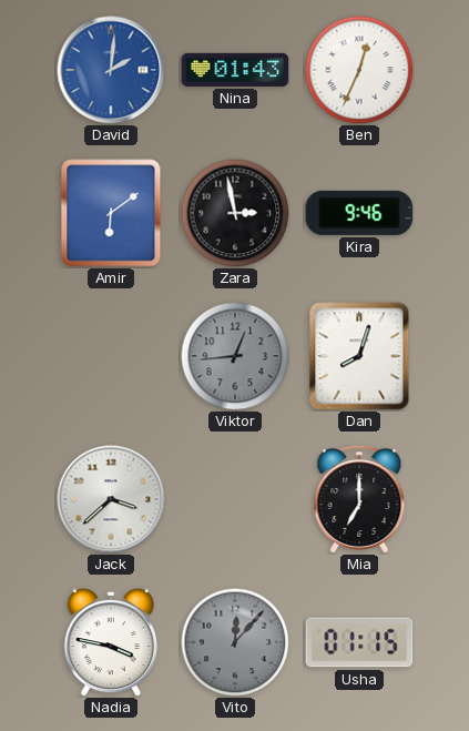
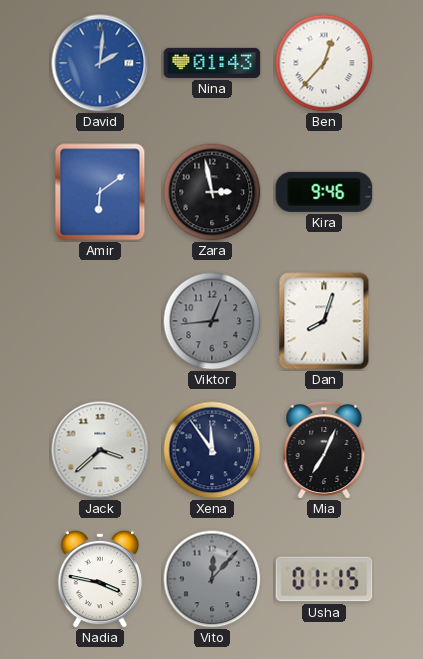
Ben: 12:34 -> 12:37 (324, 63)
Xena: none -> 11:54 (212, 450)
Mia: 7:00 -> 7:04 (324, 451)
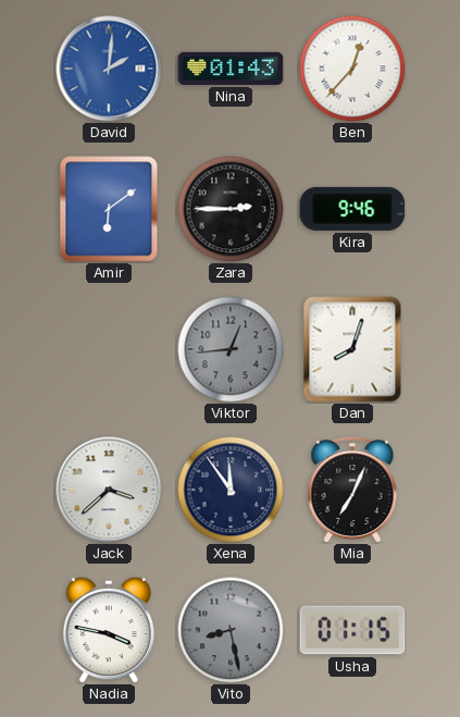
Zara: 2:58 -> 2:45 (231, 209)
Vito: 12:07 -> 8:28 (231, 630)
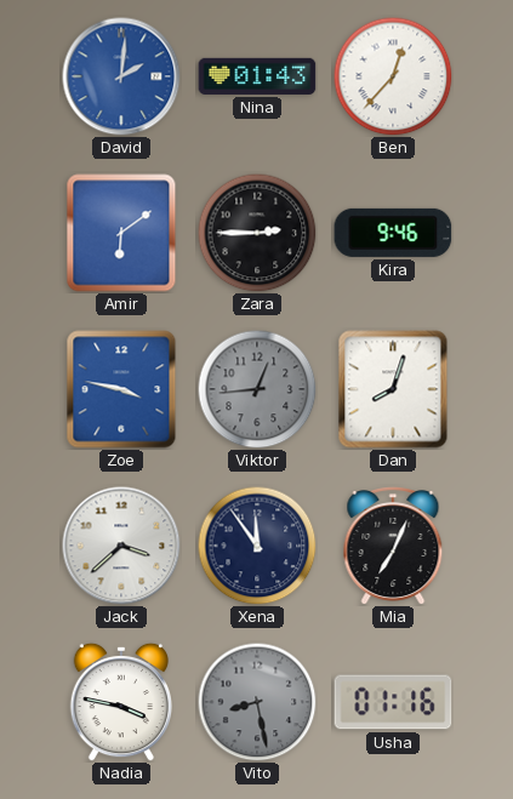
Zoe: none -> 3:47 (121, 389)
Usha: 01:15 -> 01:16 (393, 702)
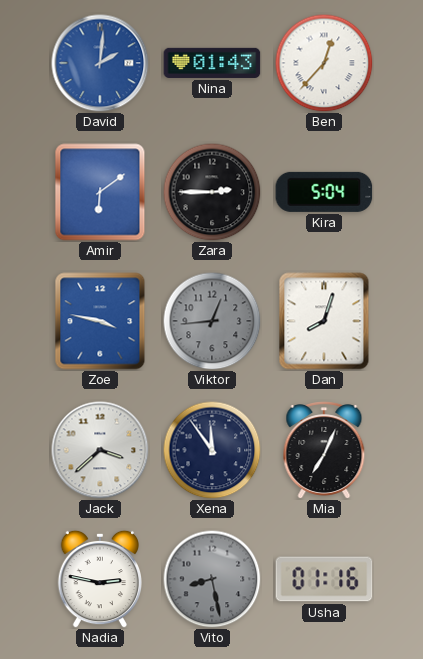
Kira: 9:46 -> 5:04 (324, 192)
Nadia: 3:47 -> 2:47 (99, 579)
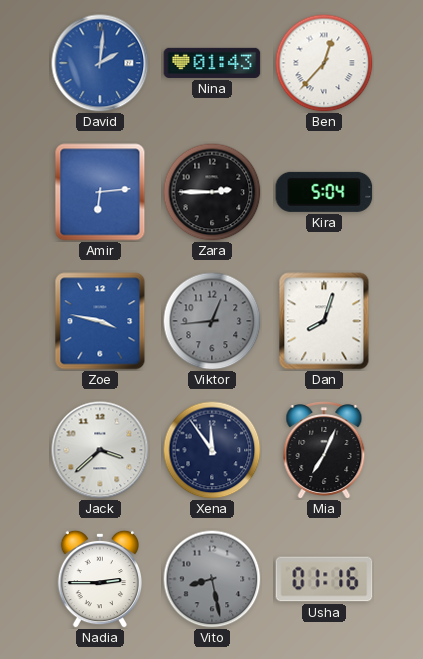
Amir: 6:09 -> 6:14 (100, 192)
Nadia: 2:47 -> 2:45 (99, 579)
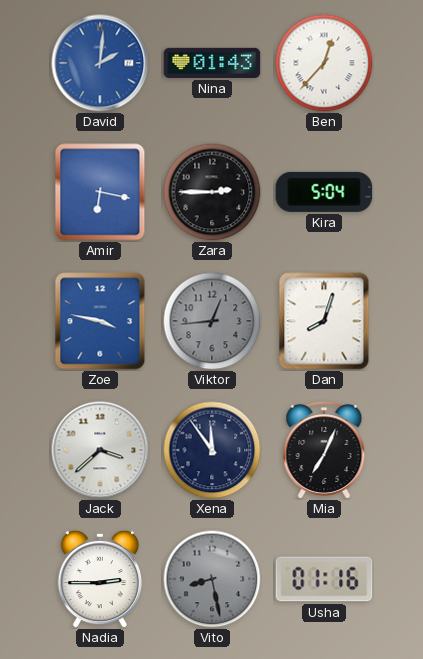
Amir: 6:14 -> 6:17 (100, 192)
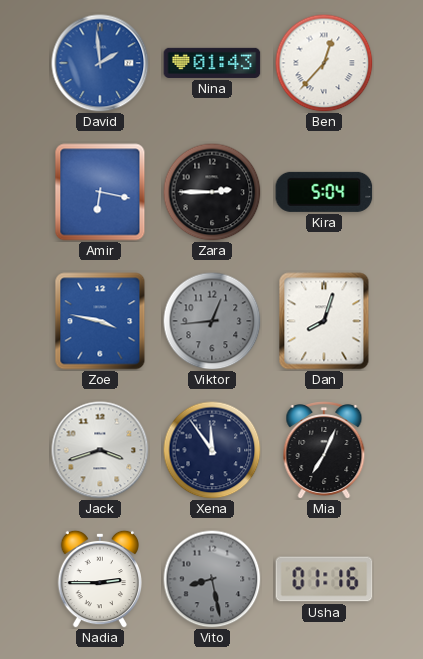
David: 2:01 -> 1:59 (100, 63)
Jack: 3:38 -> 3:42 (100, 450)
